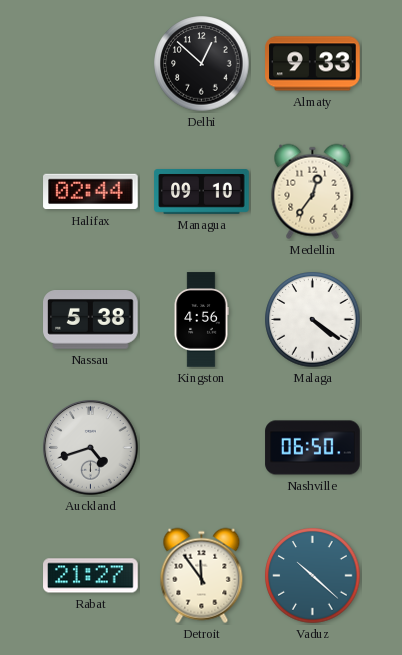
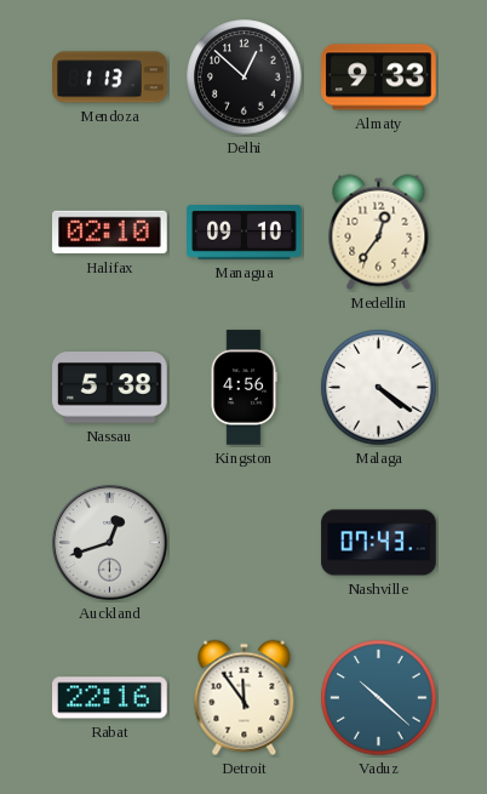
Mendoza: none -> 1:13 (110, 78)
Halifax: 02:44 -> 02:10 (110, 233)
Auckland: 4:42 -> 12:42 (110, 543)
Nashville: 06:50 -> 07:43 (379, 543)
Rabat: 21:27 -> 22:16 (110, 698)
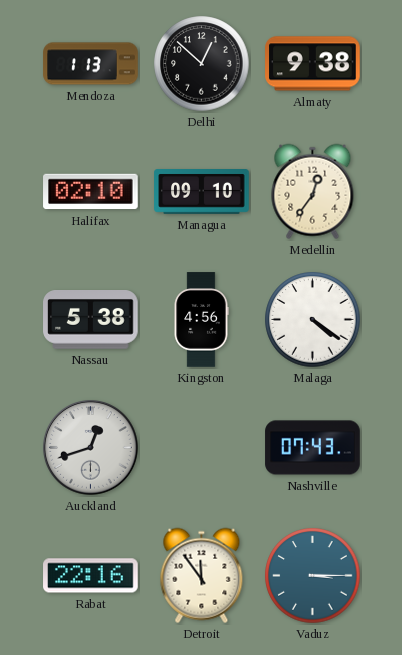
Almaty: 9:33 -> 9:38 (313, 64)
Vaduz: 10:22 -> 3:15 (313, 576)
